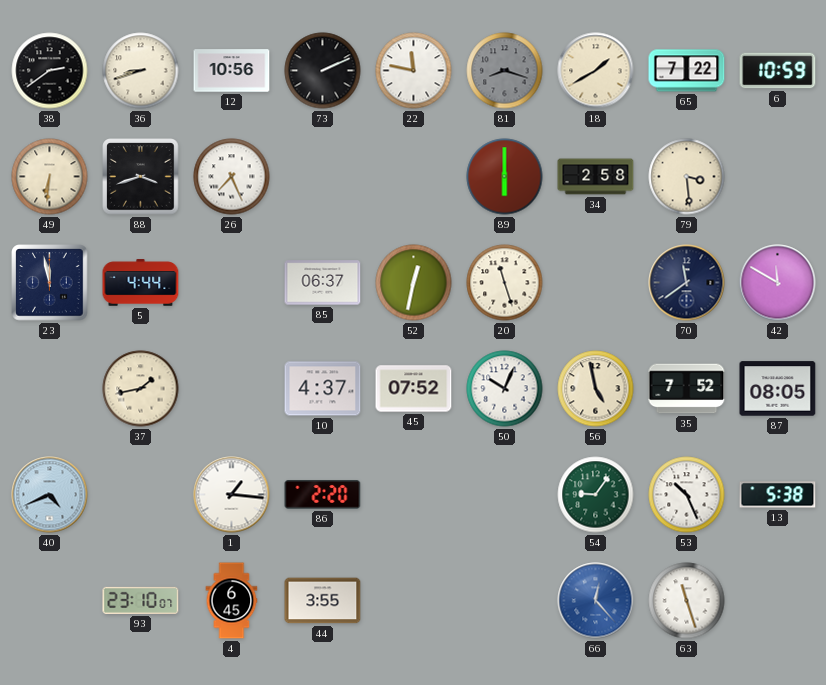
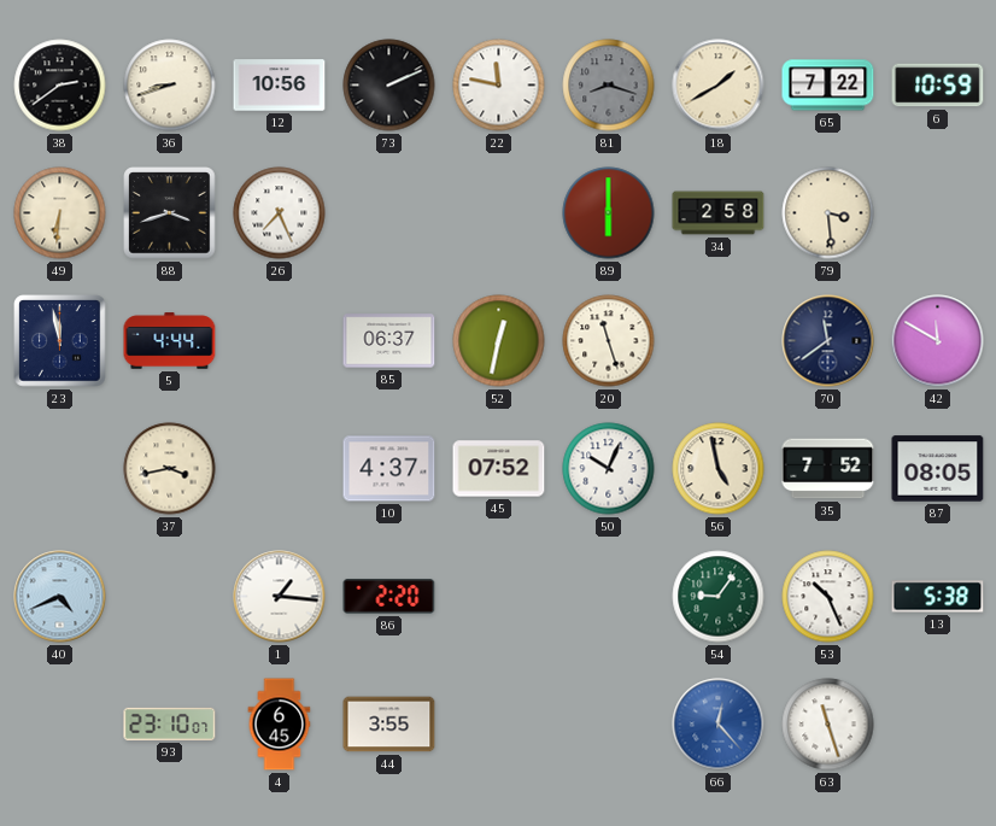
37: 1:43 -> 3:43 (170, 469)
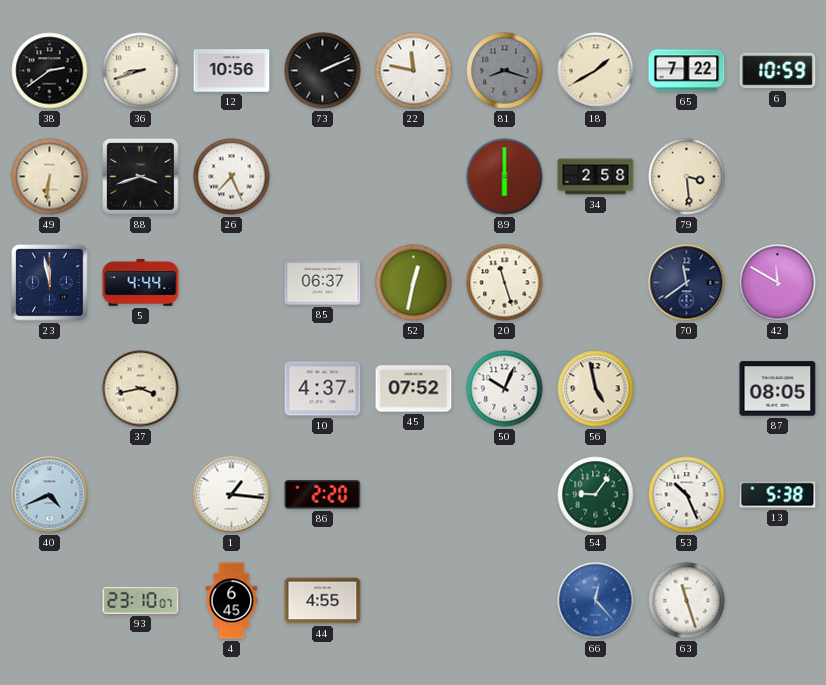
35: 7:52 -> none (828, 469)
44: 3:55 -> 4:55 (323, 601)
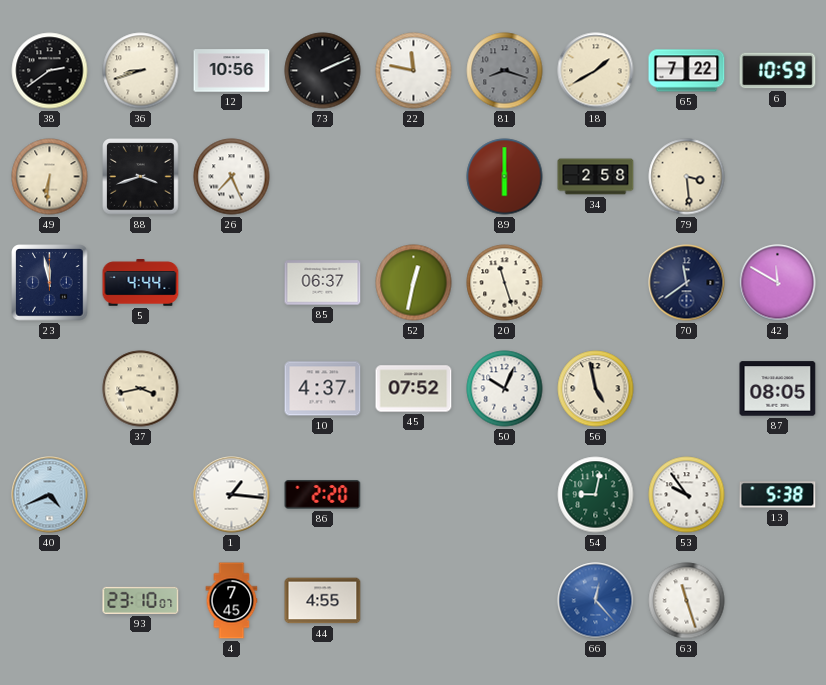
54: 9:06 -> 9:02 (596, 495)
53: 10:26 -> 9:54 (687, 495)
4: 6:45 -> 7:45 (232, 601)
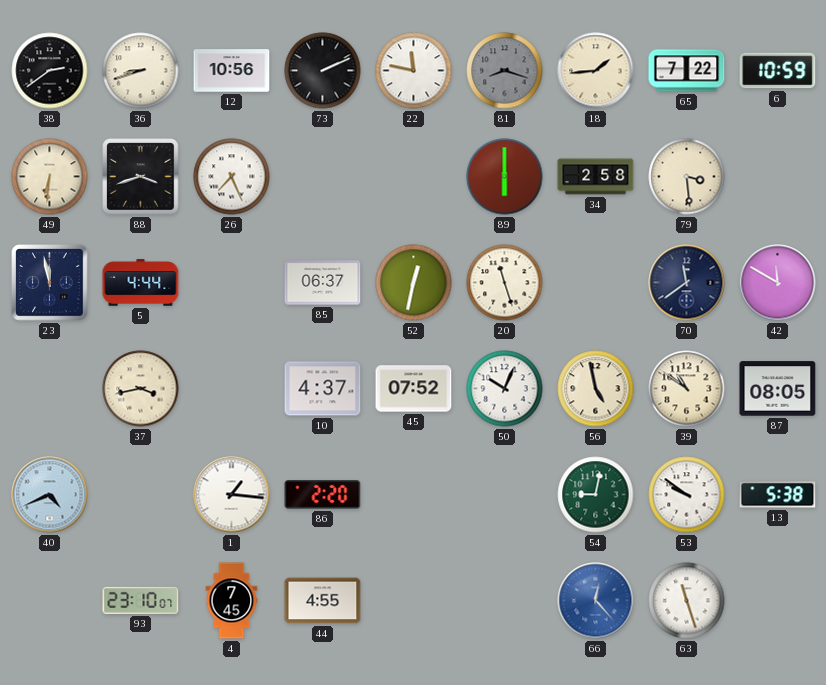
18: 1:40 -> 1:44 (596, 71)
39: none -> 10:51 (687, 389)
53: 9:54 -> 9:51 (687, 495)
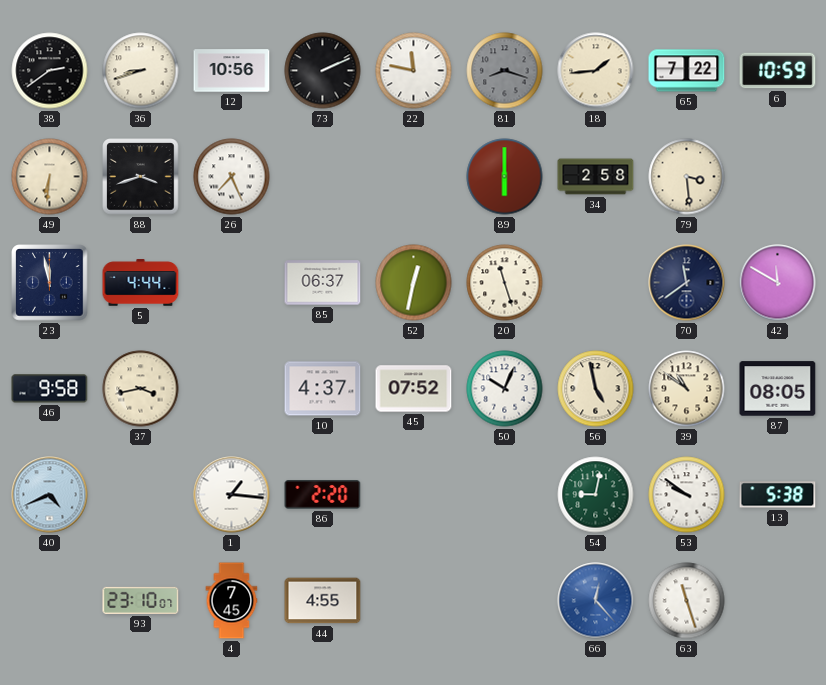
46: none -> 9:58 (50, 389)
